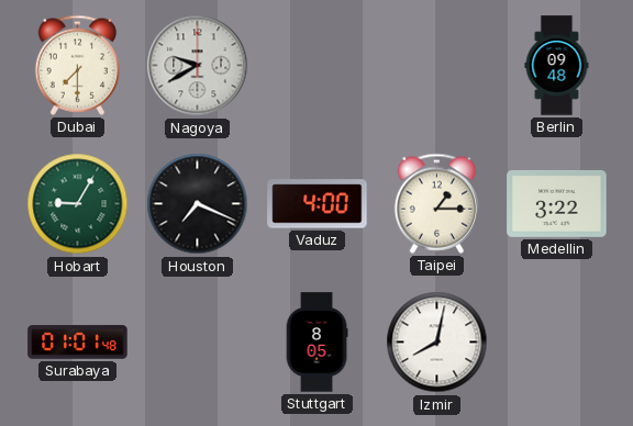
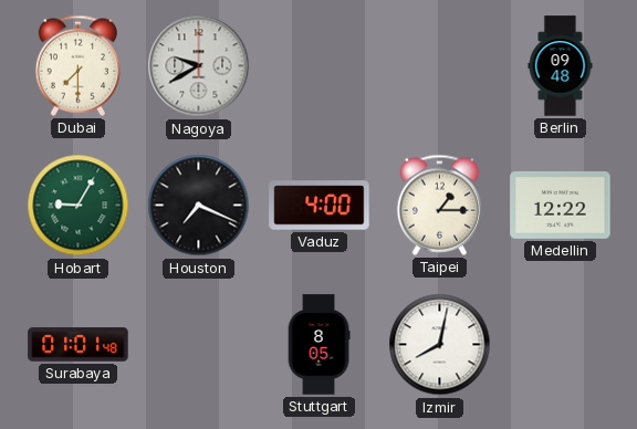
Medellin: 3:22 -> 12:22 (561, 205)
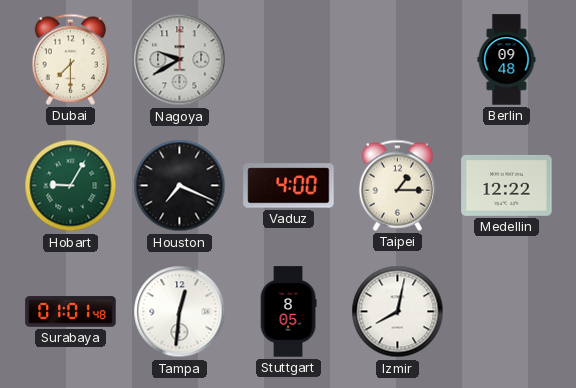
Tampa: none -> 12:31 (180, 312)
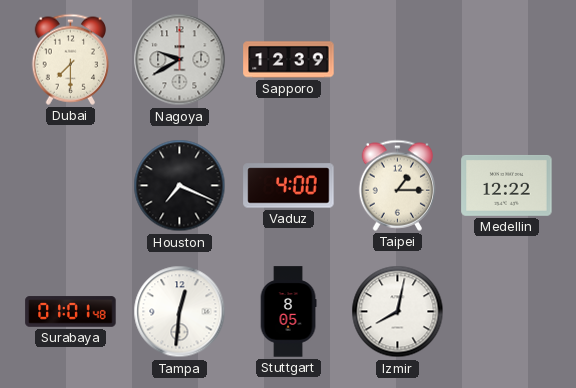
Sapporo: none -> 12:39 (289, 60)
Berlin: 09:48 -> none (507, 60)
Hobart: 9:05 -> none (71, 186)
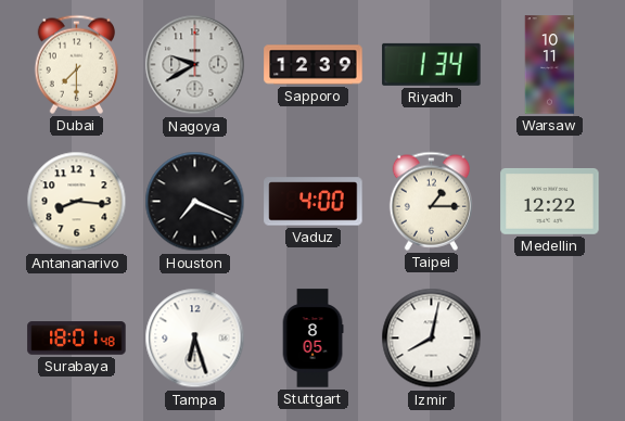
Riyadh: none -> 1:34 (432, 64)
Warsaw: none -> 10:11 (550, 65)
Antananarivo: none -> 8:16 (77, 202)
Surabaya: 01:01 -> 18:01 (77, 339)
Tampa: 12:31 -> 6:27 (195, 339)
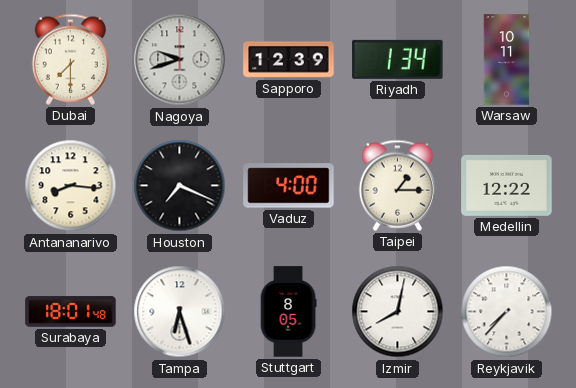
Nagoya: 9:40 -> 9:42 (180, 60)
Reykjavik: none -> 7:37 (507, 312)
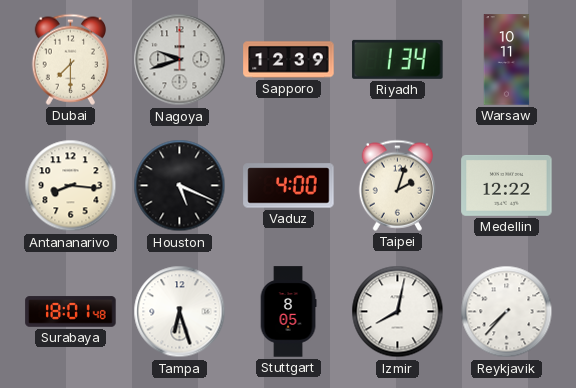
Houston: 7:19 -> 5:19 (180, 186)
Taipei: 1:15 -> 2:03 (397, 185)
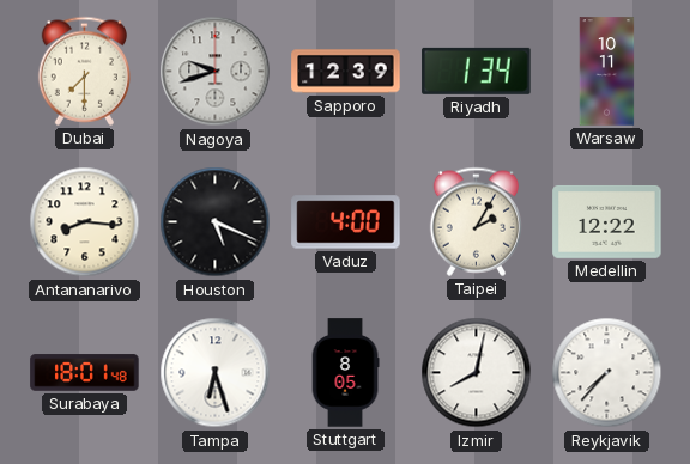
Taipei: 2:03 -> 2:05 (476, 221)
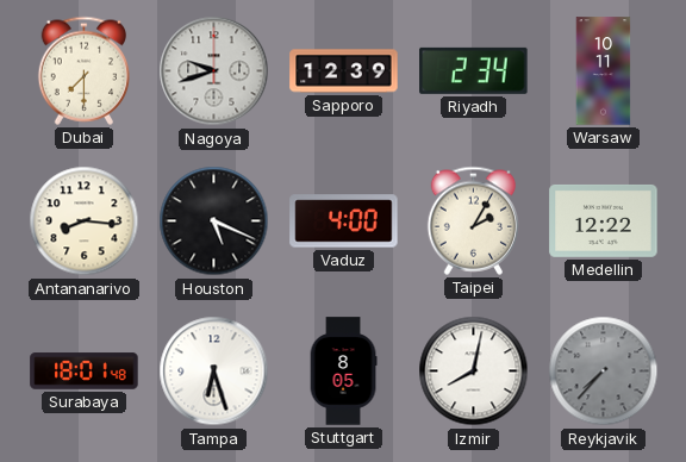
Riyadh: 1:34 -> 2:34 (474, 70)
Reykjavik dial: white -> grey (604, 372)
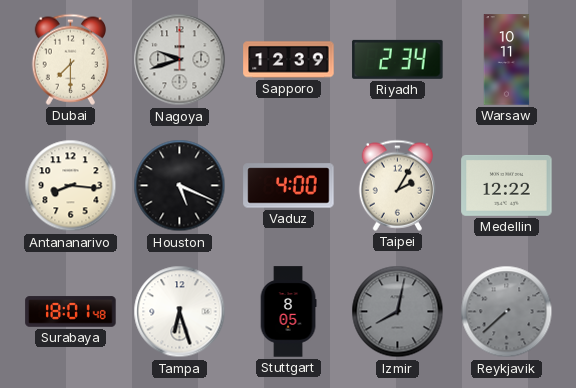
Izmir dial: white -> grey (398, 312)
Reykjavik: 7:37 -> 7:38 (507, 312)
